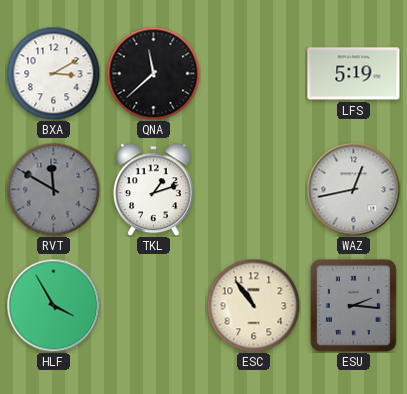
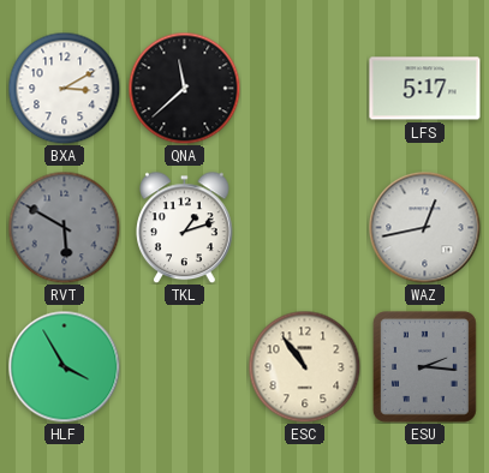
LFS: 5:19 -> 5:17 (425, 89)
RVT: 11:50 -> 5:50 (64, 227)
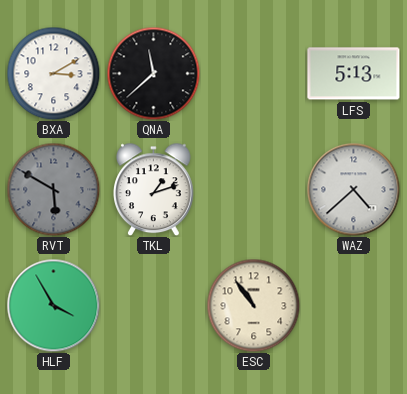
LFS: 5:17 -> 5:13 (354, 74)
WAZ: 12:43 -> 4:38 (353, 189)
ESU: 2:16 -> none (424, 366)
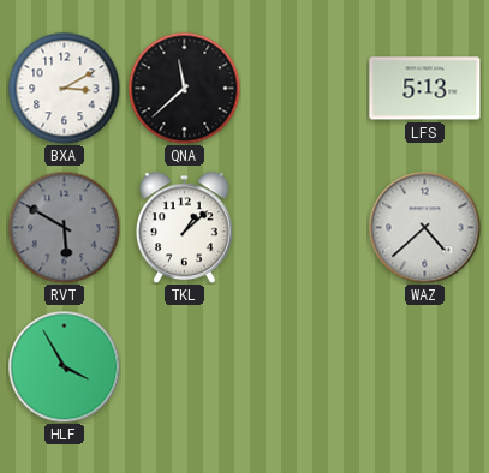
TKL: 1:12 -> 1:08 (185, 227)
ESC: 10:54 -> none (253, 305)
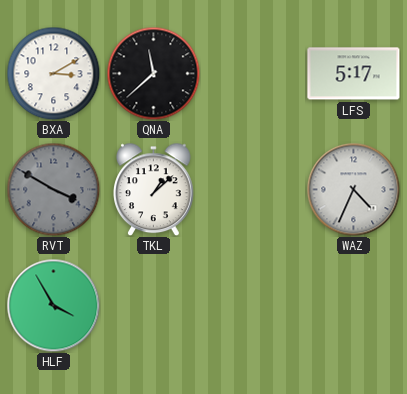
LFS: 5:13 -> 5:17 (354, 74)
RVT: 5:50 -> 3:50 (53, 189)
WAZ: 4:38 -> 4:34 (353, 189)
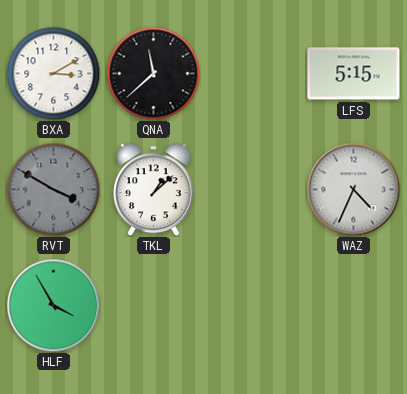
LFS: 5:17 -> 5:15 (354, 74)
